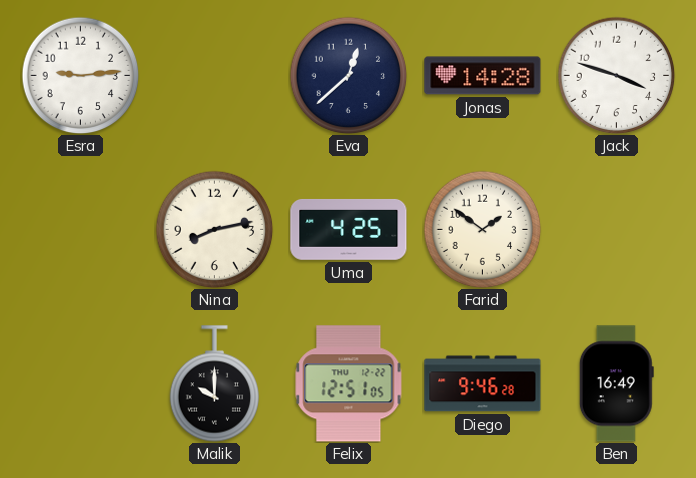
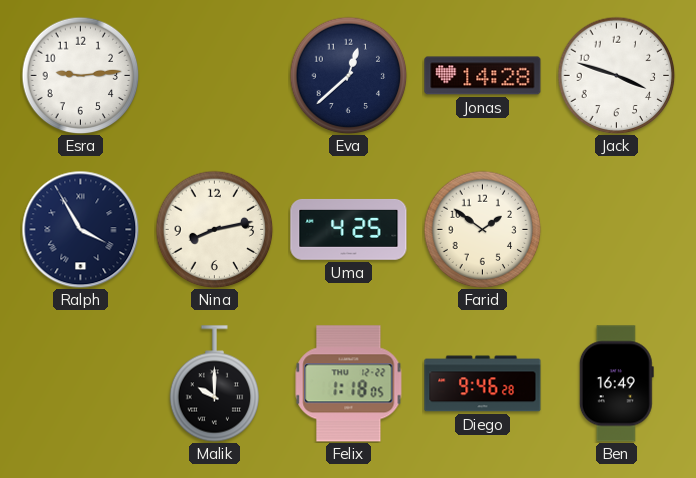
Ralph: none -> 3:55 (80, 229)
Felix: 12:51 -> 1:18 (349, 384)
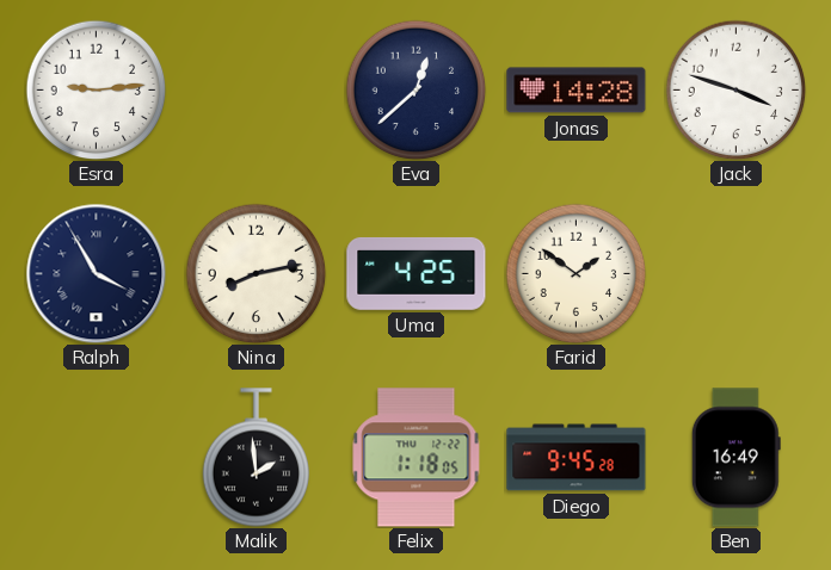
Malik: 10:00 -> 1:59 (257, 458)
Diego: 9:46 -> 9:45 (577, 458)
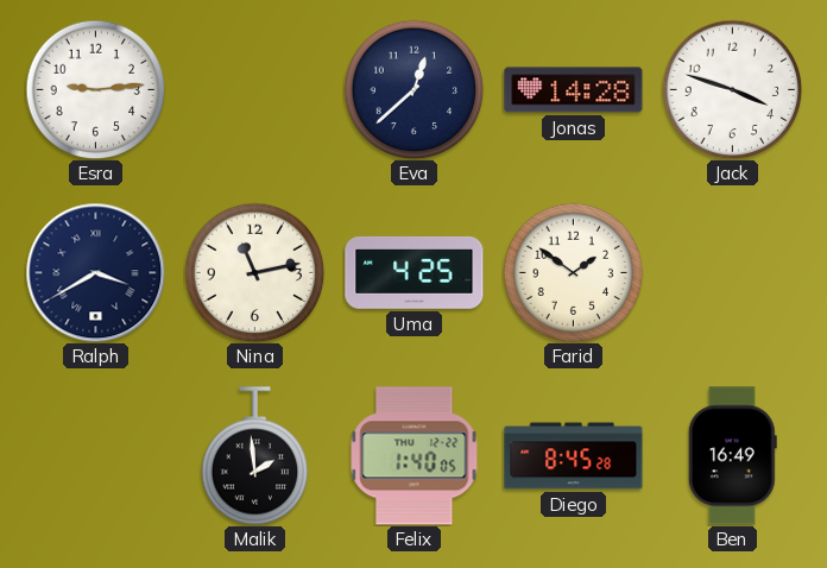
Ralph: 3:55 -> 3:40 (95, 272)
Nina: 8:13 -> 11:13 (254, 272)
Felix: 1:18 -> 1:40 (415, 456)
Diego: 9:45 -> 8:45 (574, 456)
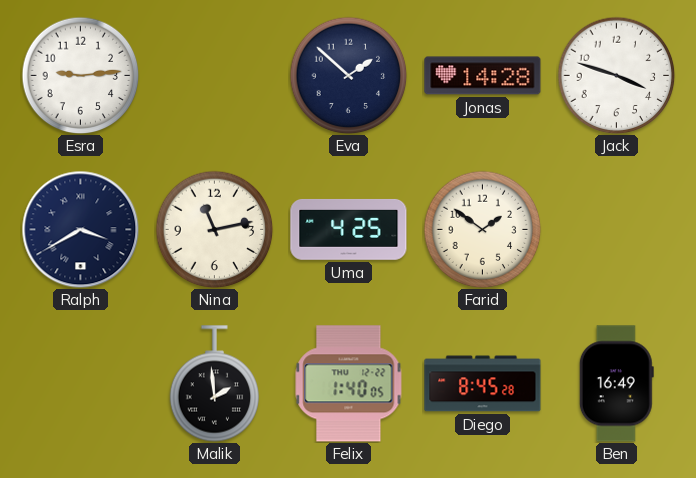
Eva: 12:38 -> 1:52 (348, 75)
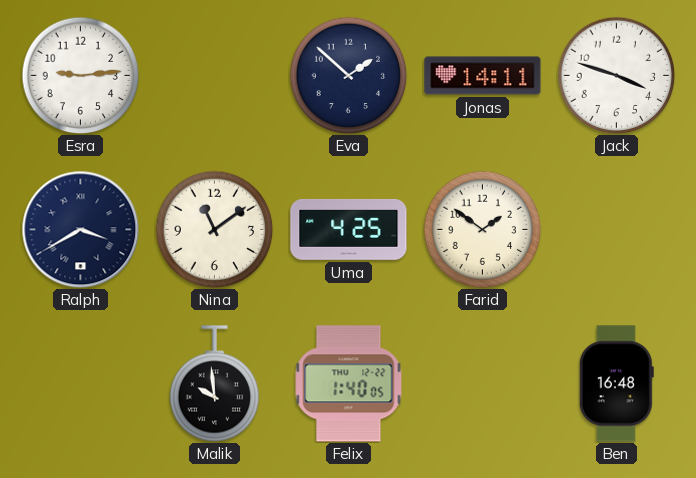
Jonas: 14:28 -> 14:11 (483, 76)
Nina: 11:13 -> 11:09 (214, 229)
Malik: 1:59 -> 9:59 (215, 384)
Diego: 8:45 -> none (483, 384)
Ben: 16:49 -> 16:48 (616, 384)
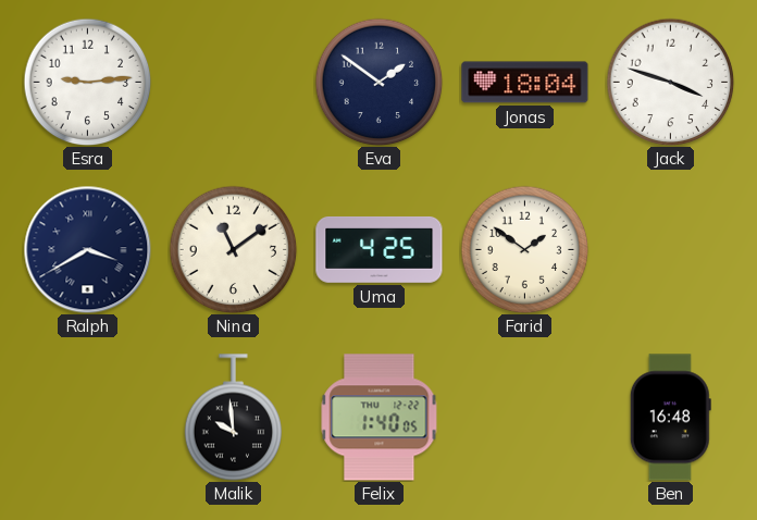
Eva: 1:52 -> 1:51 (378, 82)
Jonas: 14:11 -> 18:04 (525, 83)
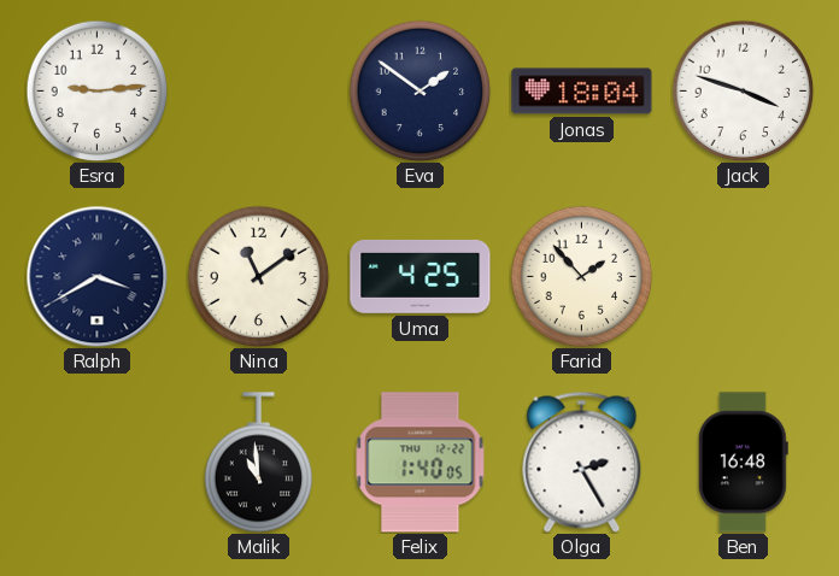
Farid: 1:51 -> 1:53 (581, 276)
Malik: 9:59 -> 10:59 (259, 463)
Olga: none -> 2:25 (582, 462)
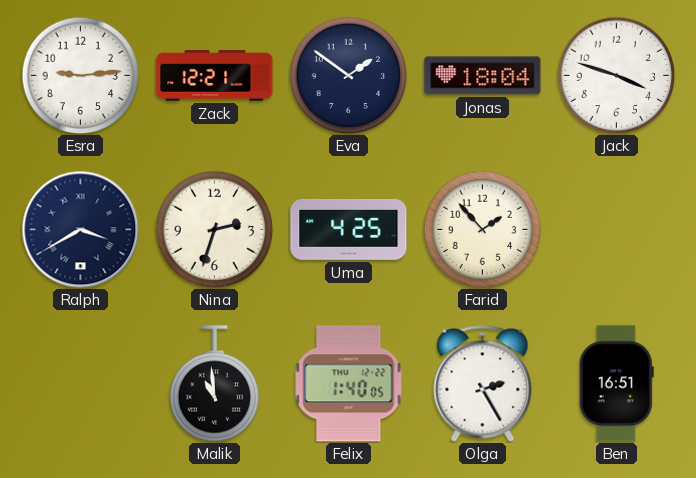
Zack: none -> 12:21 (215, 76)
Nina: 11:09 -> 2:33 (214, 229)
Ben: 16:48 -> 16:51 (616, 384)
